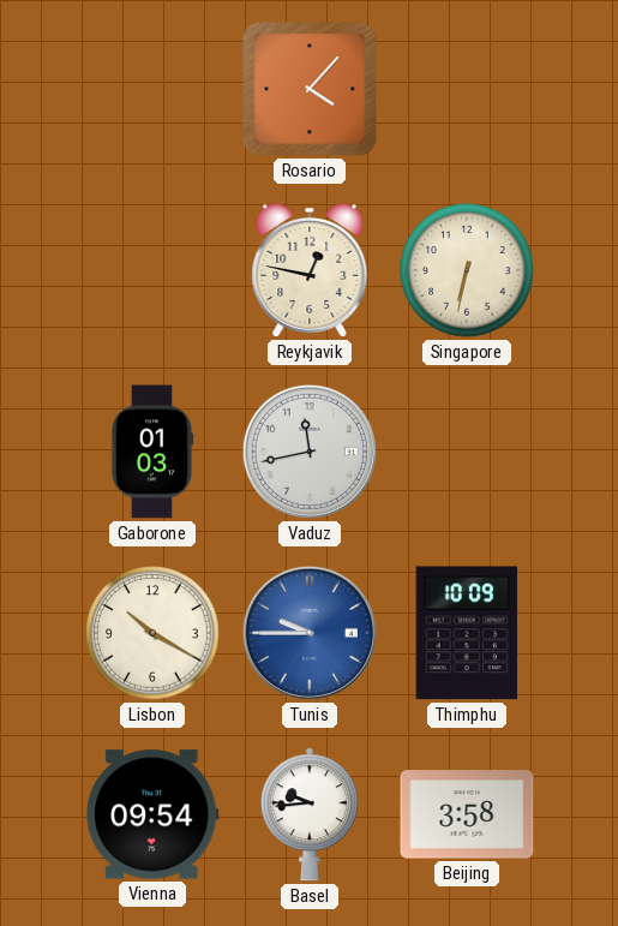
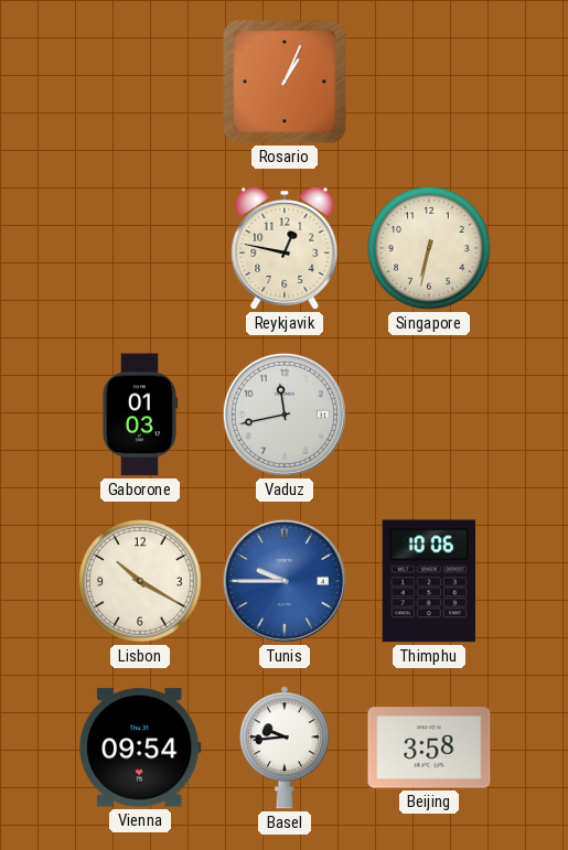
Rosario: 4:07 -> 1:04 (285, 82)
Thimphu: 10:09 -> 10:06 (429, 581)
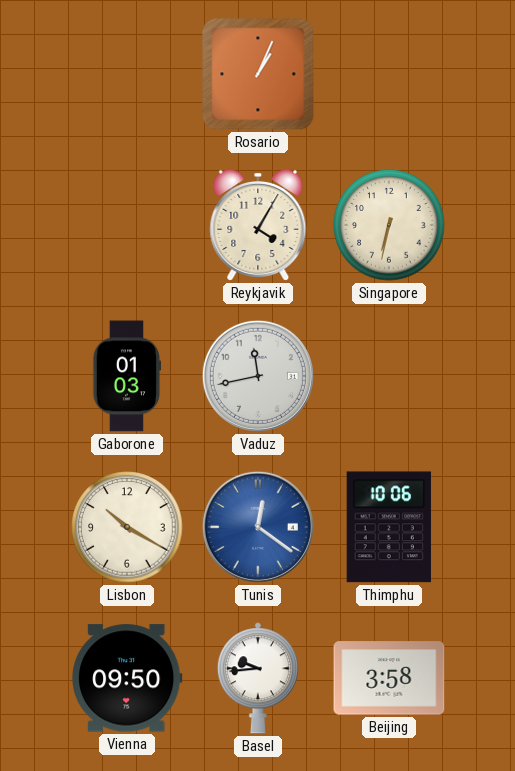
Reykjavik: 12:47 -> 4:05 (258, 225)
Tunis: 9:45 -> 12:21 (258, 527)
Vienna: 09:54 -> 09:50 (127, 678)
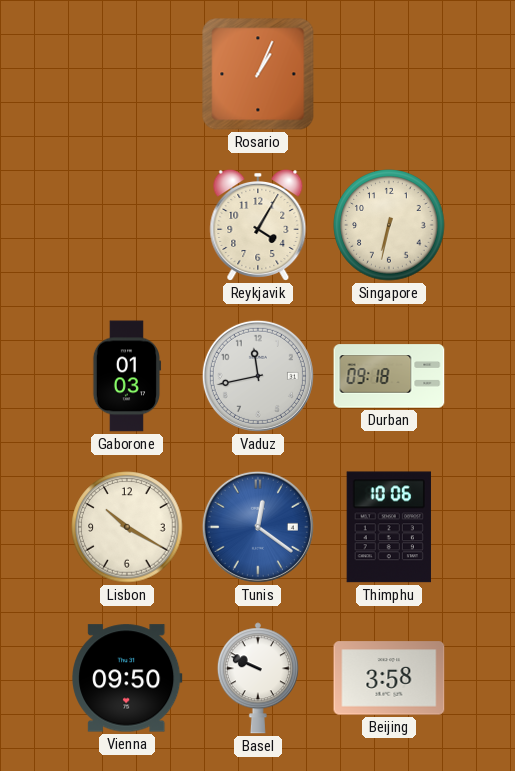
Durban: none -> 09:18 (389, 376)
Basel: 9:44 -> 9:49 (258, 678)
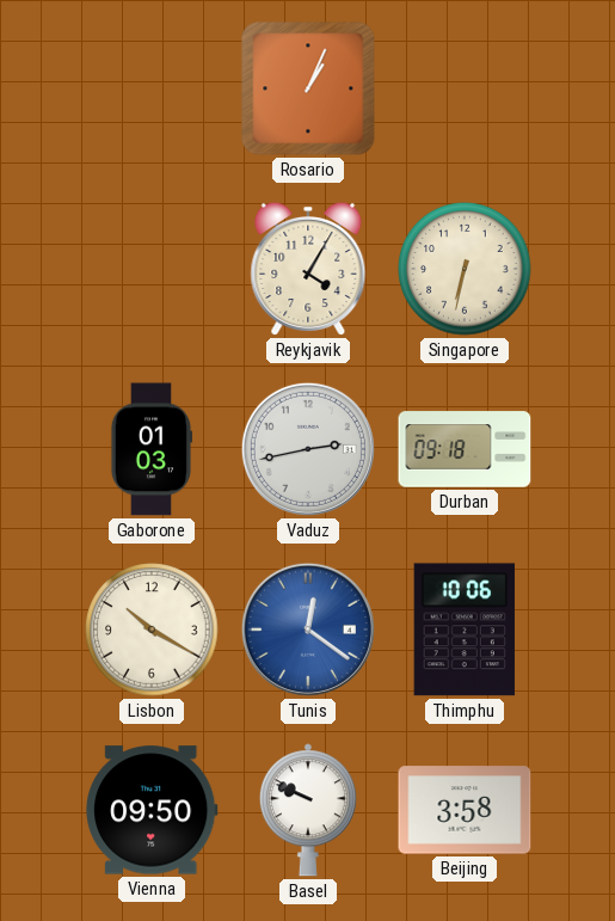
Vaduz: 11:43 -> 2:43 (308, 449)
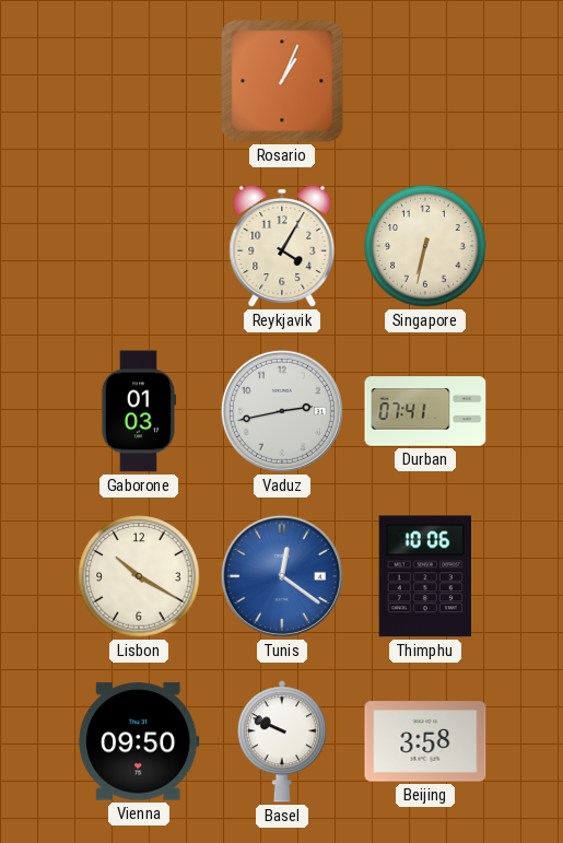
Durban: 09:18 -> 07:41 (425, 411)
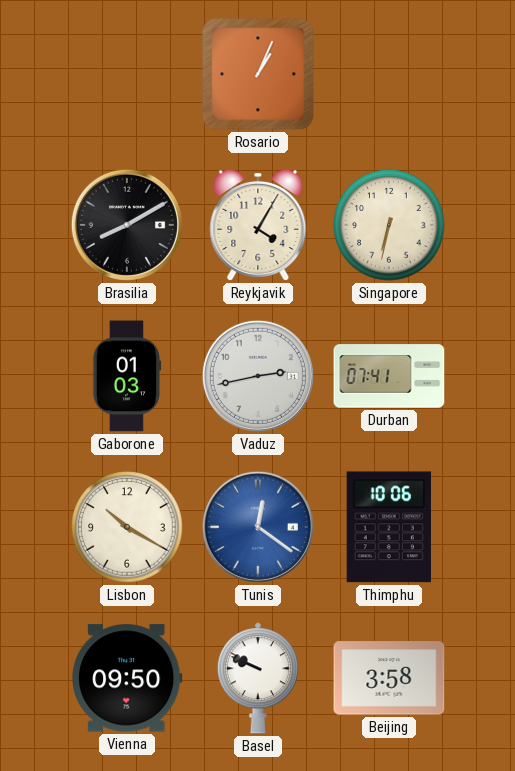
Brasilia: none -> 8:10 (127, 225)
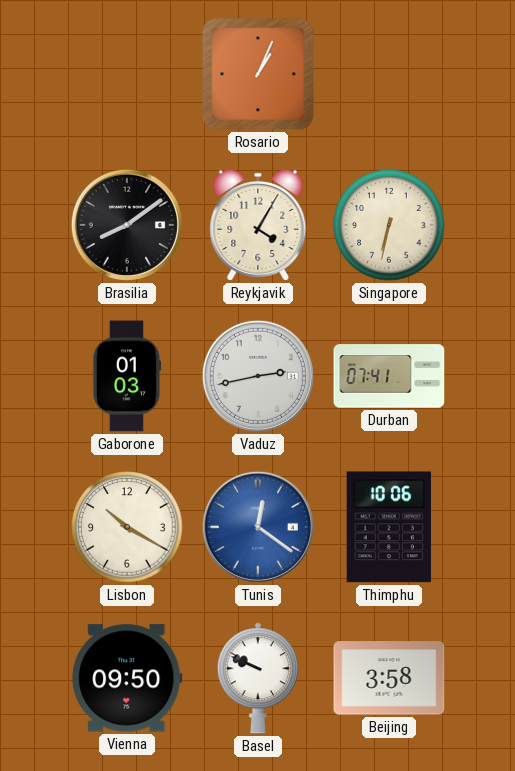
Brasilia: 8:10 -> 8:09 (127, 225)
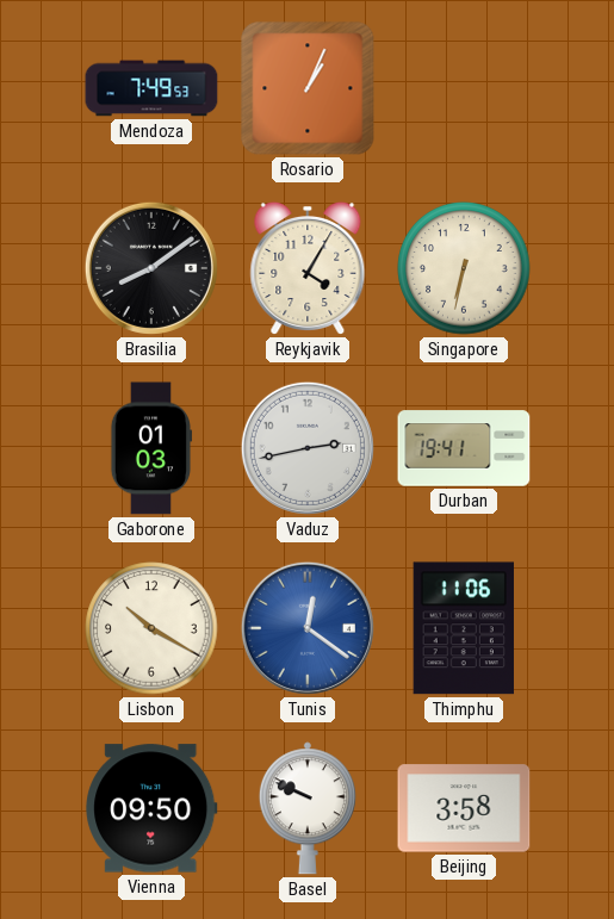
Mendoza: none -> 7:49 (151, 88)
Durban: 07:41 -> 19:41 (464, 448)
Thimphu: 10:06 -> 11:06 (464, 628)
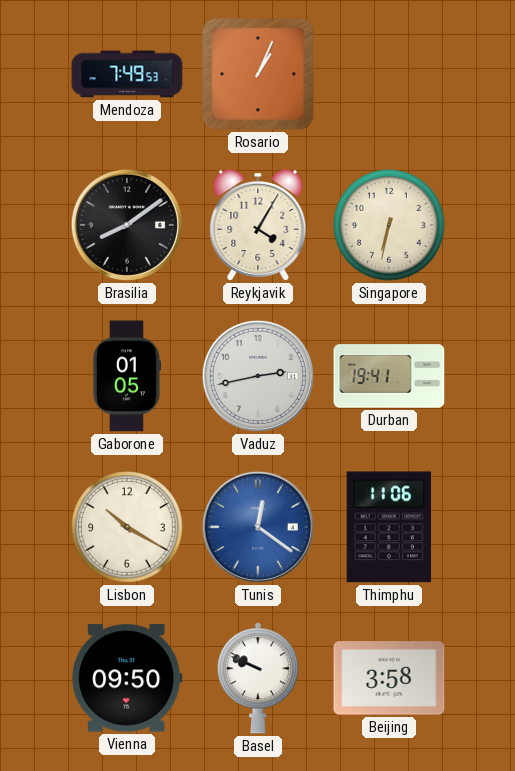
Gaborone: 01:03 -> 01:05 (127, 376)
